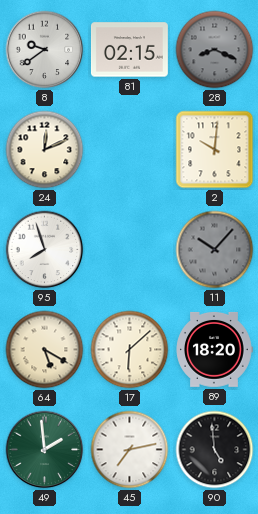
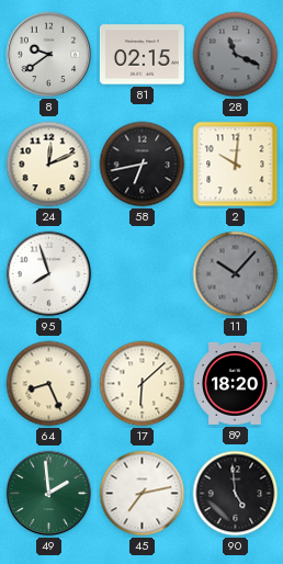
28: 8:19 -> 11:19 (236, 55)
58: none -> 6:43 (143, 165)
64: 5:20 -> 8:26 (49, 384)
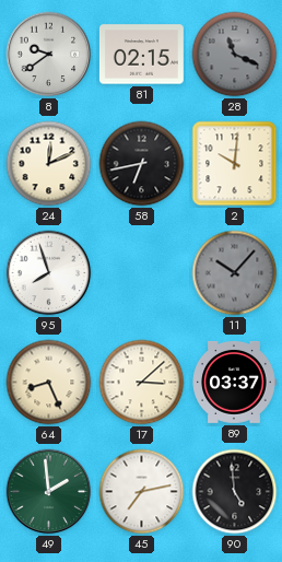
17: 6:08 -> 3:08 (142, 383)
89: 18:20 -> 03:37 (234, 382)
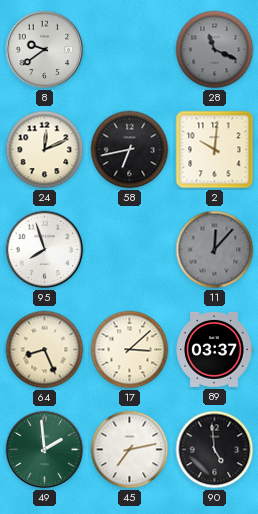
81: 02:15 -> none (141, 55)
11: 10:07 -> 12:07 (215, 250)
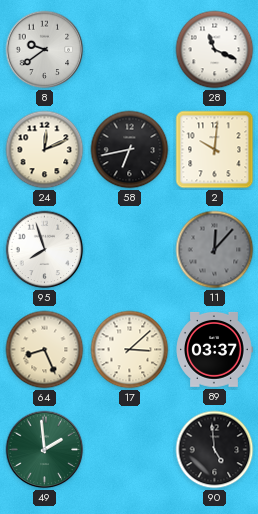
28 dial: grey -> white (215, 50)
45: 7:13 -> none (130, 450)
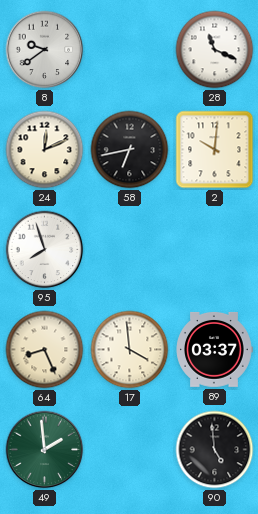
11: 12:07 -> none (215, 250)
17: 3:08 -> 3:59 (130, 350)
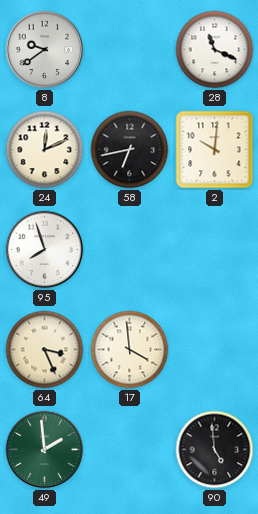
64: 8:26 -> 3:26 (45, 350)
89: 03:37 -> none (214, 349)
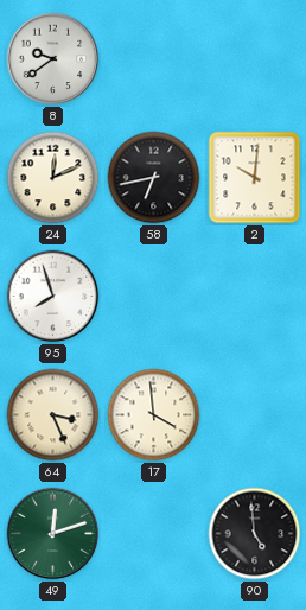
28: 11:19 -> none (215, 50)
49: 1:59 -> 12:12 (53, 534)
